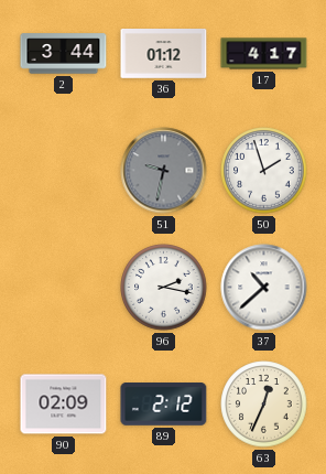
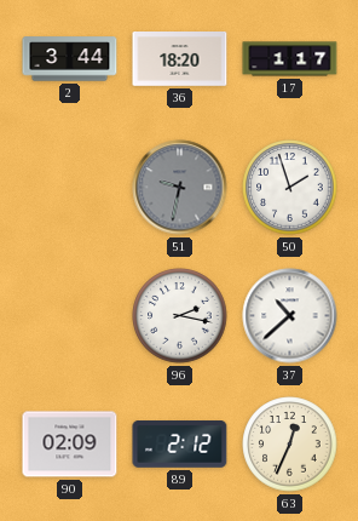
36: 01:12 -> 18:20 (180, 59)
17: 4:17 -> 1:17 (290, 59)
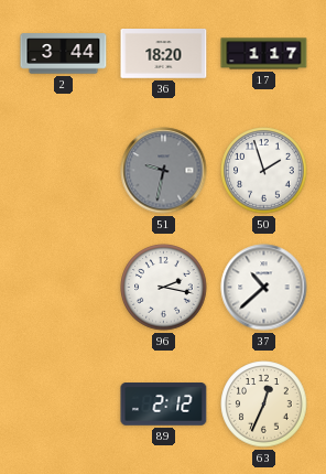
90: 02:09 -> none (70, 445)
